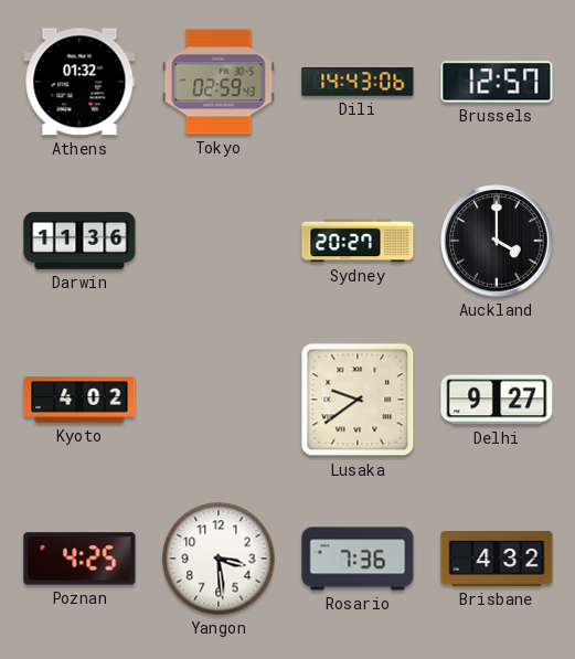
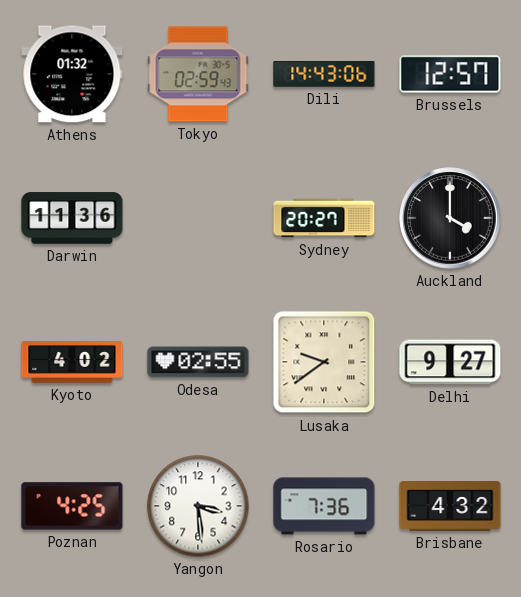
Odesa: none -> 02:55 (198, 362)
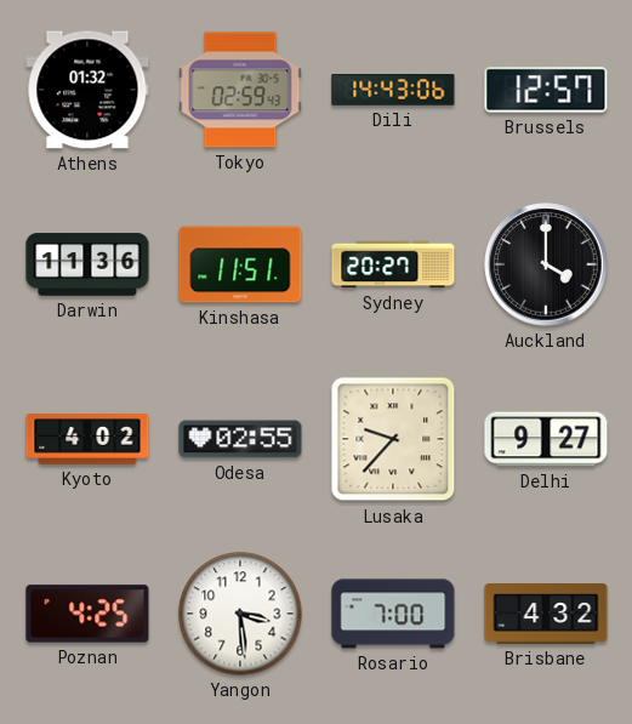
Kinshasa: none -> 11:51 (240, 264)
Lusaka: 9:39 -> 9:37 (393, 439)
Rosario: 7:36 -> 7:00 (393, 614)
